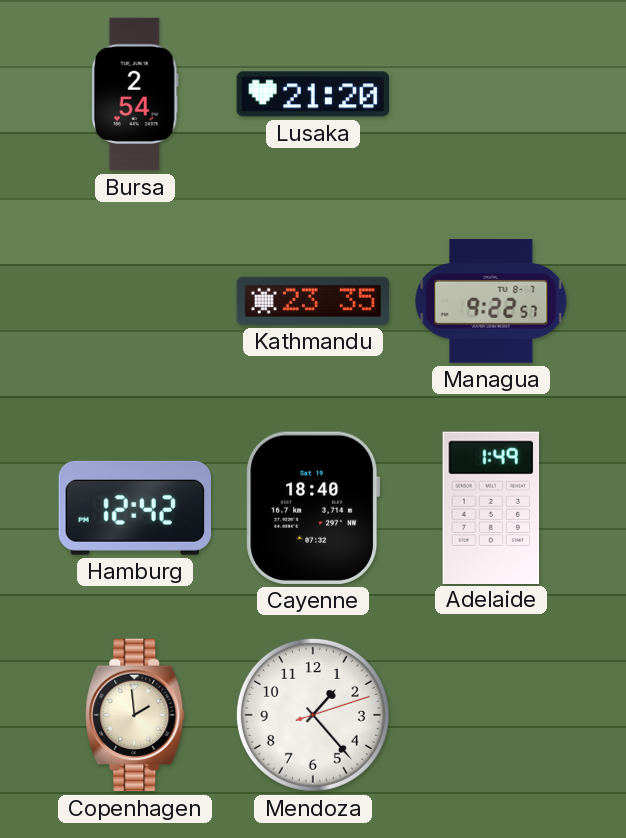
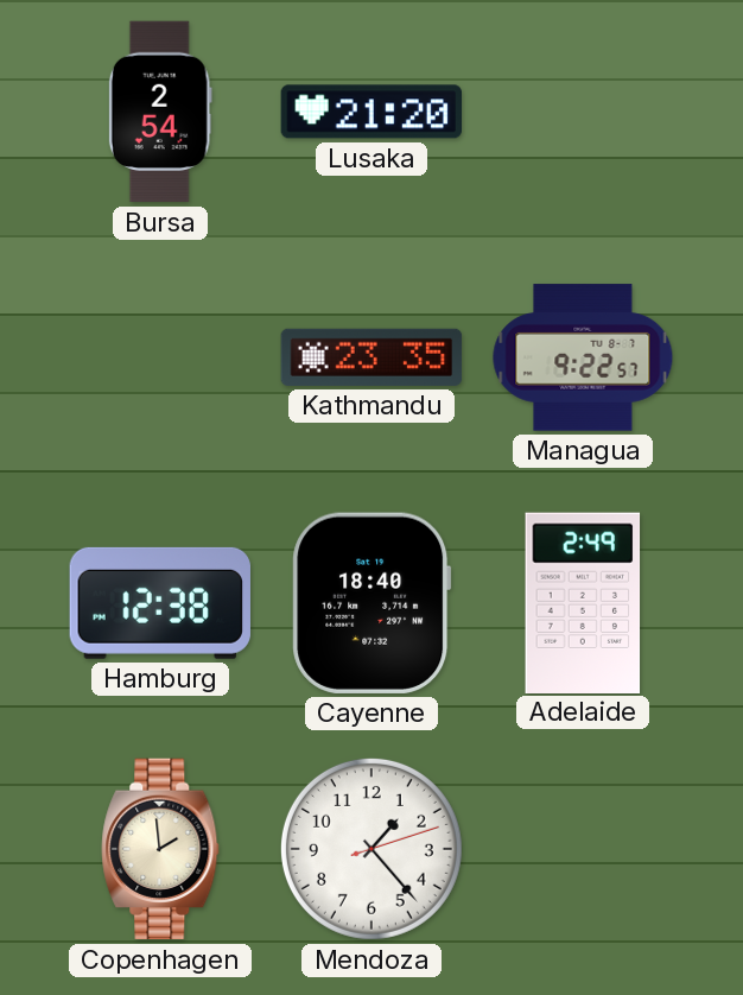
Hamburg: 12:42 -> 12:38 (160, 603)
Adelaide: 1:49 -> 2:49 (583, 602)
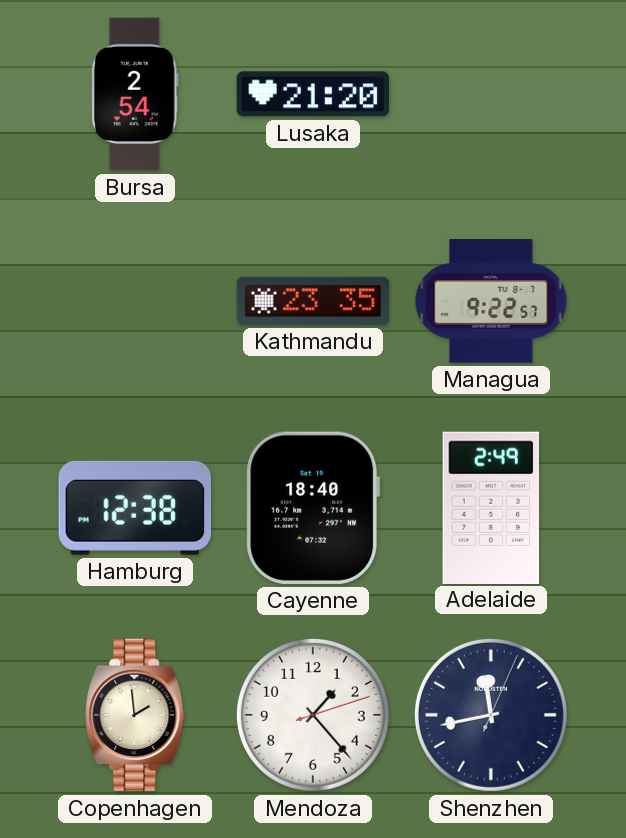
Shenzhen: none -> 11:43 (491, 715)
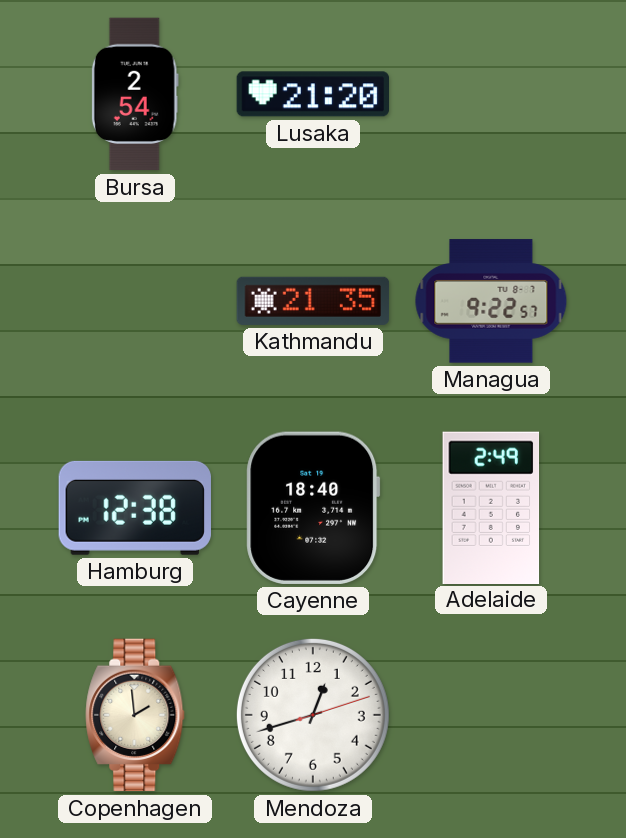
Kathmandu: 23:35 -> 21:35 (313, 301)
Mendoza: 1:23 -> 12:42 (313, 715)
Shenzhen: 11:43 -> none (491, 715)
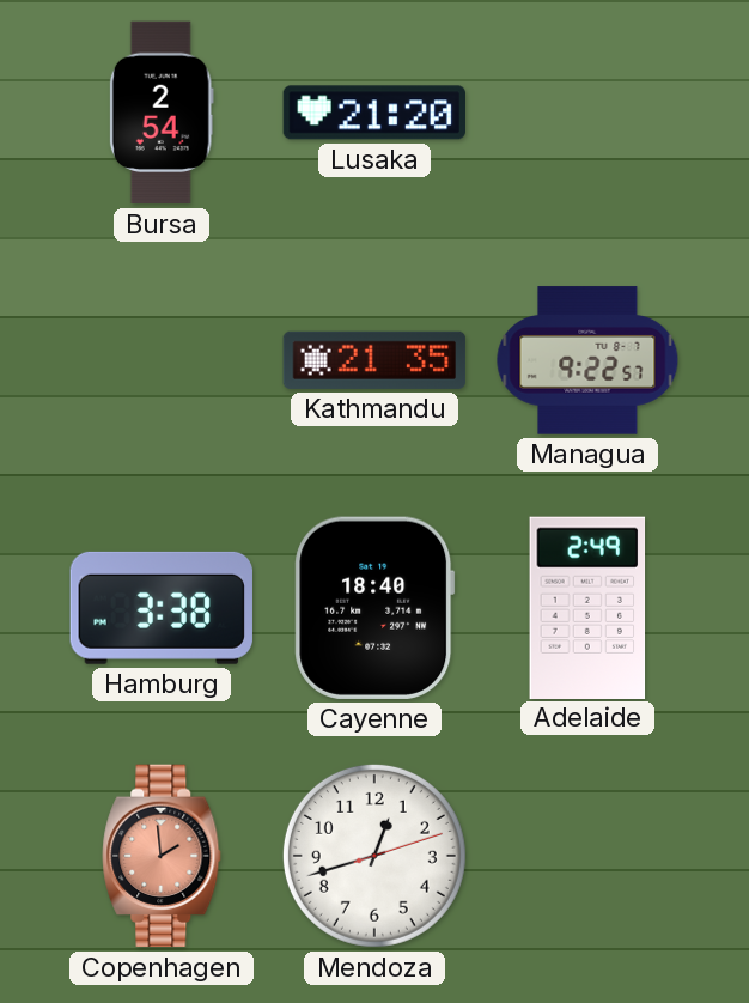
Hamburg: 12:38 -> 3:38 (162, 608)
Copenhagen dial: cream -> salmon (162, 856)
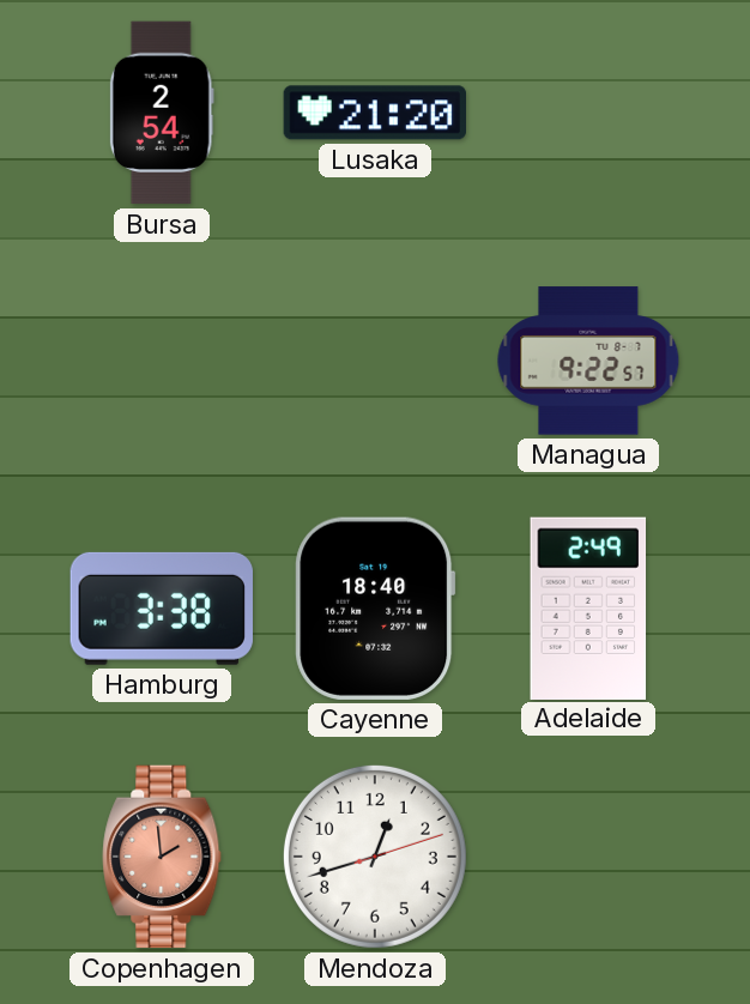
Kathmandu: 21:35 -> none (374, 360)
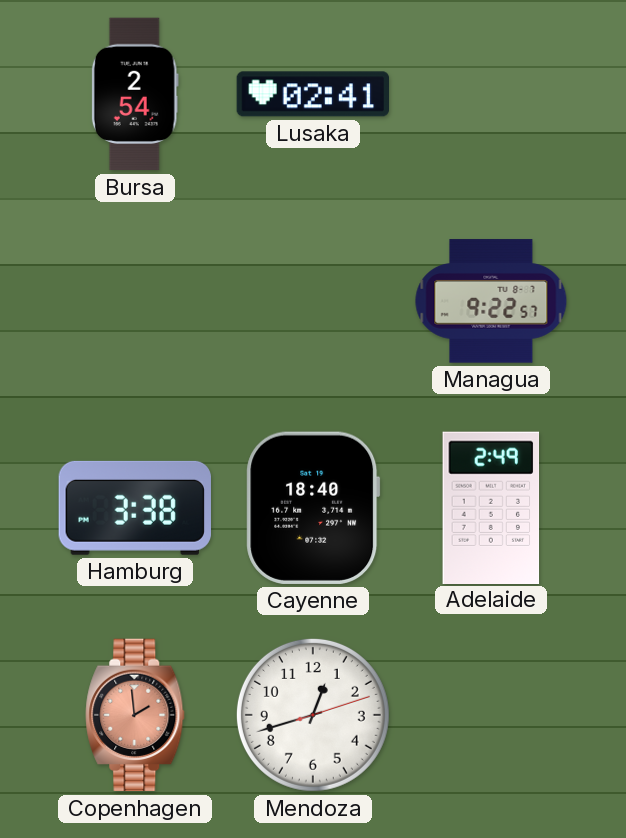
Lusaka: 21:20 -> 02:41 (312, 94)
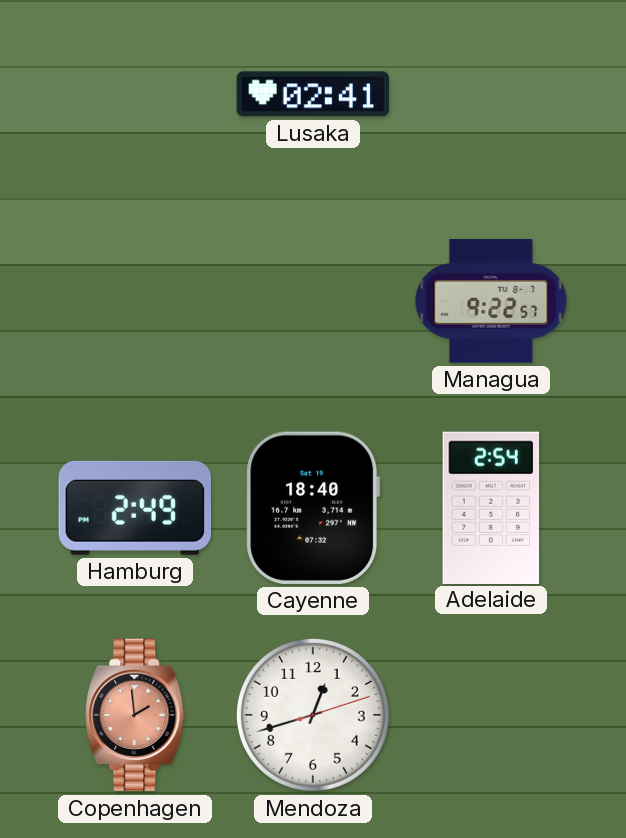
Bursa: 2:54 -> none (135, 94)
Hamburg: 3:38 -> 2:49 (135, 508)
Adelaide: 2:49 -> 2:54 (491, 507)
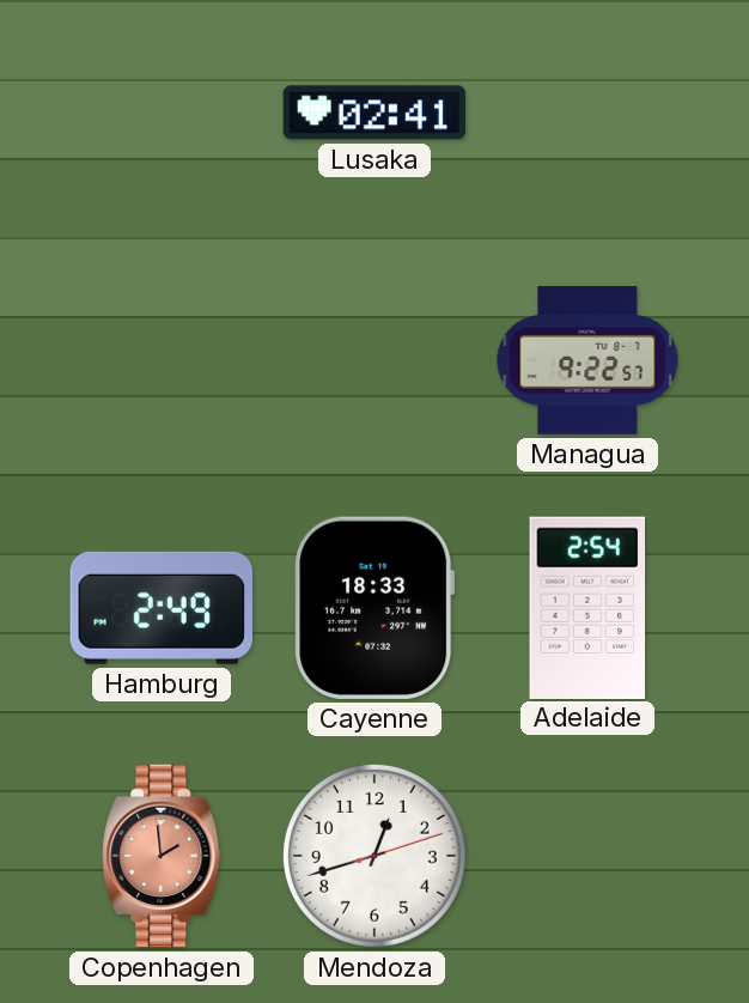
Cayenne: 18:40 -> 18:33 (374, 608)
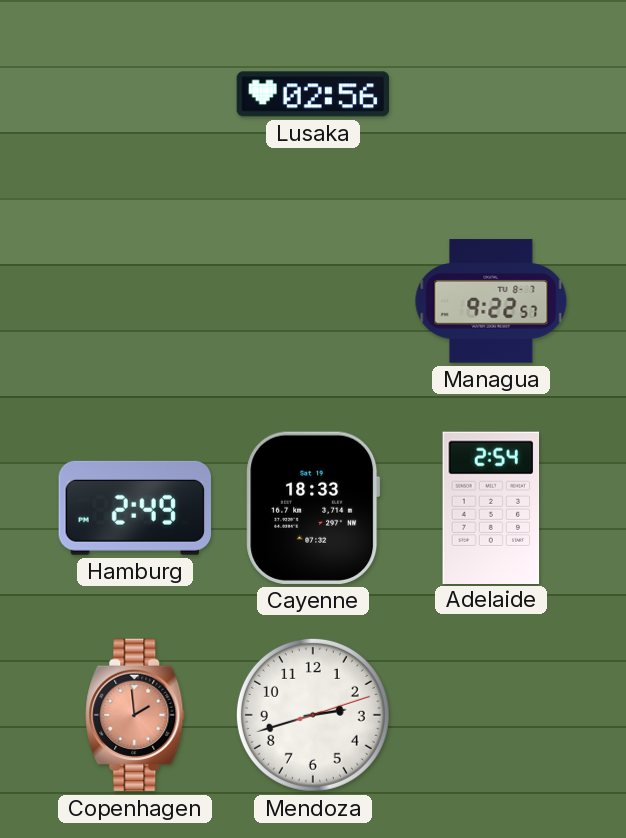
Lusaka: 02:41 -> 02:56 (312, 94)
Mendoza: 12:42 -> 2:42 (313, 715)
